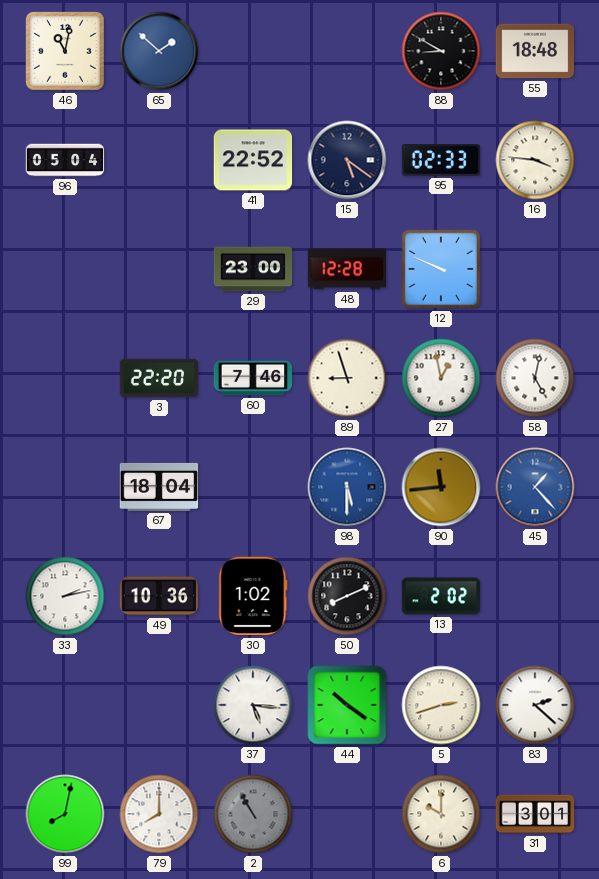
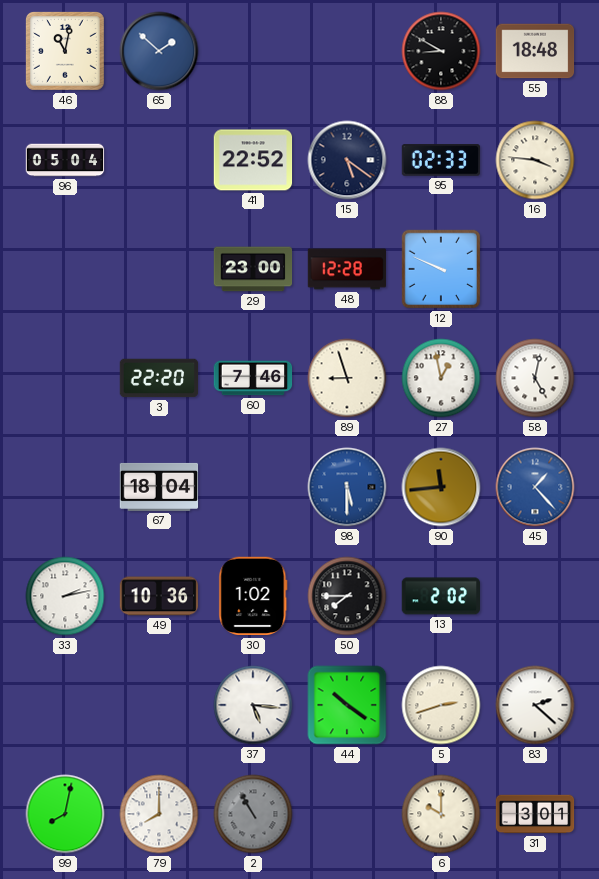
50: 8:11 -> 7:45 (347, 596)
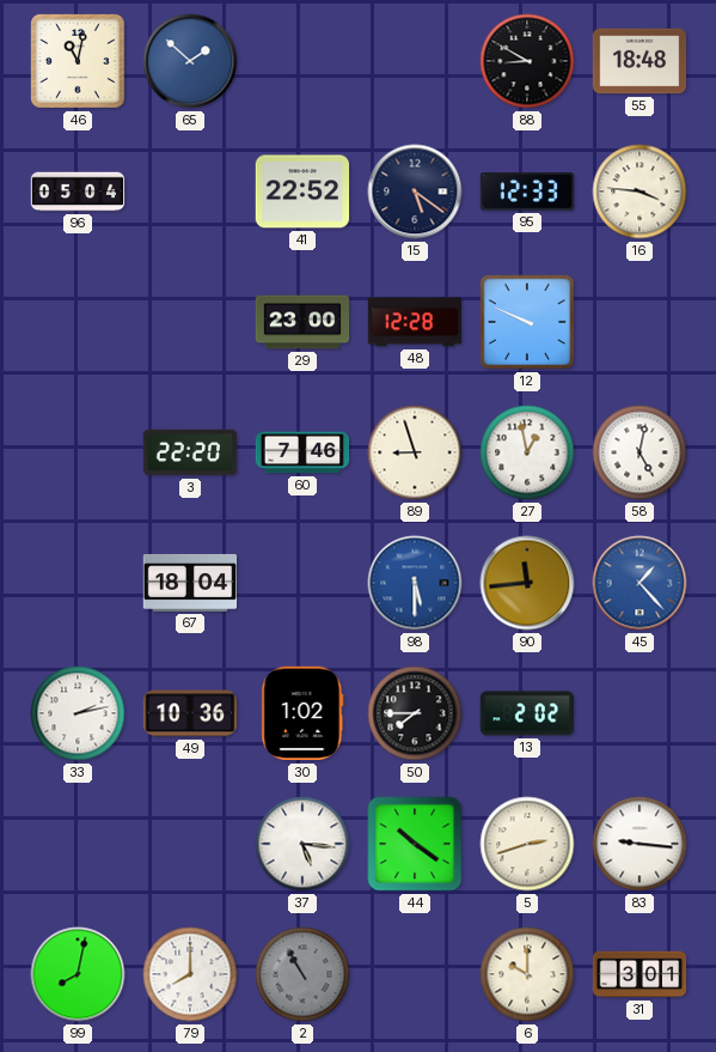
95: 02:33 -> 12:33 (527, 191)
83: 2:22 -> 9:16 (639, 844)
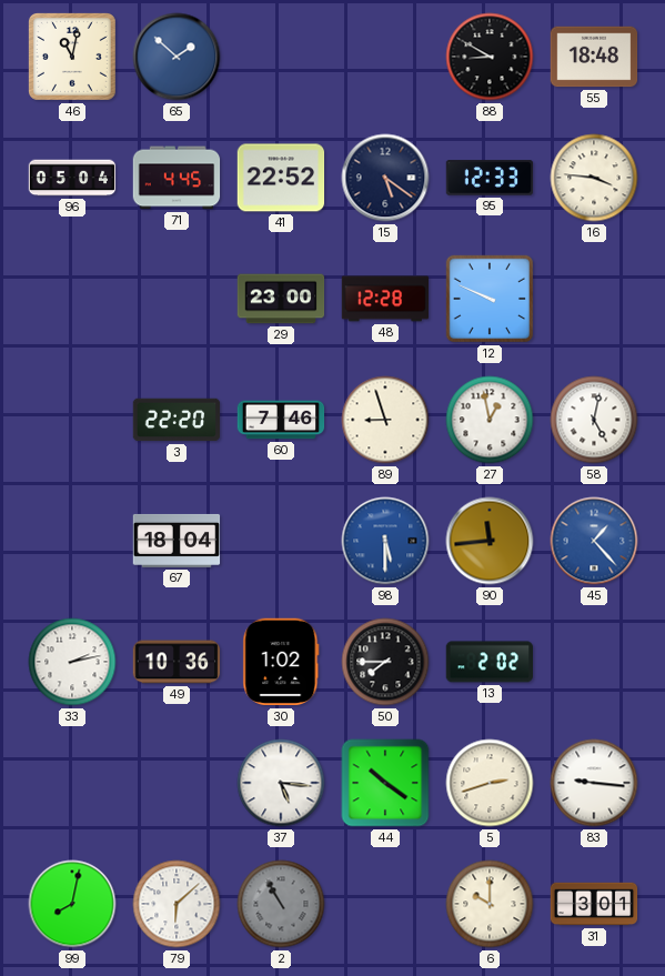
71: none -> 4:45 (177, 178)
79: 8:00 -> 6:08 (177, 904)
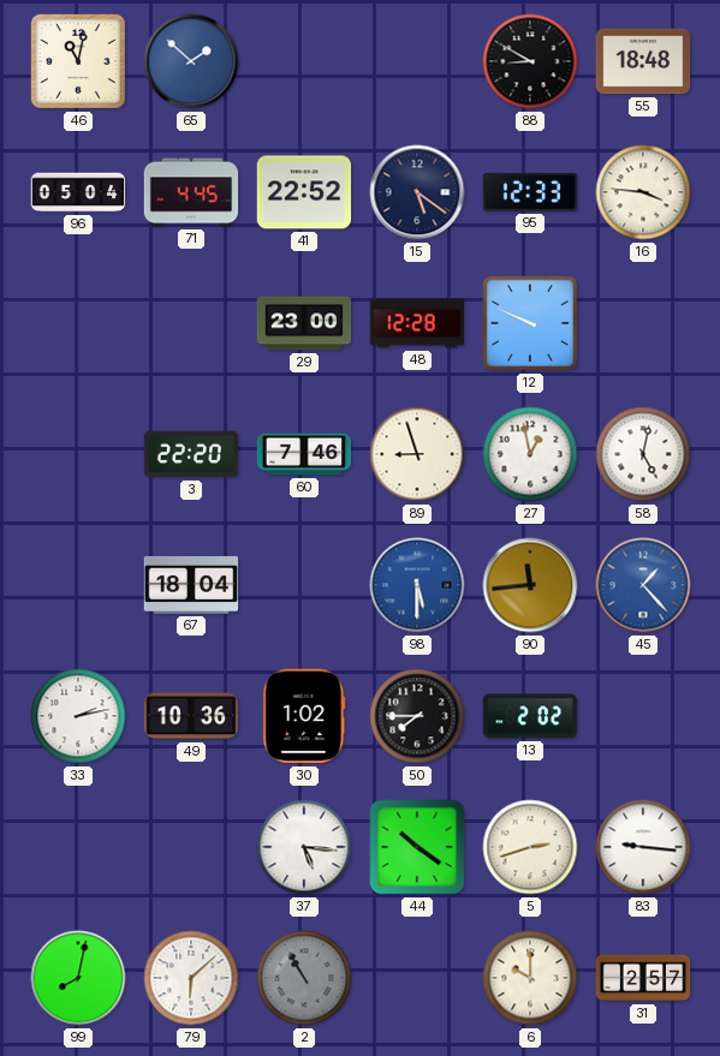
31: 3:01 -> 2:57 (643, 978)
